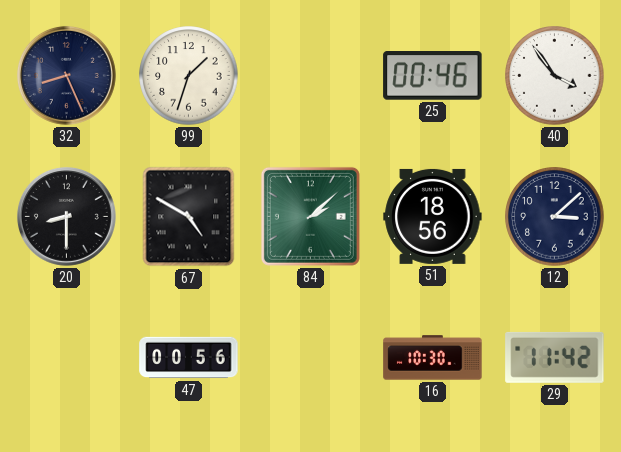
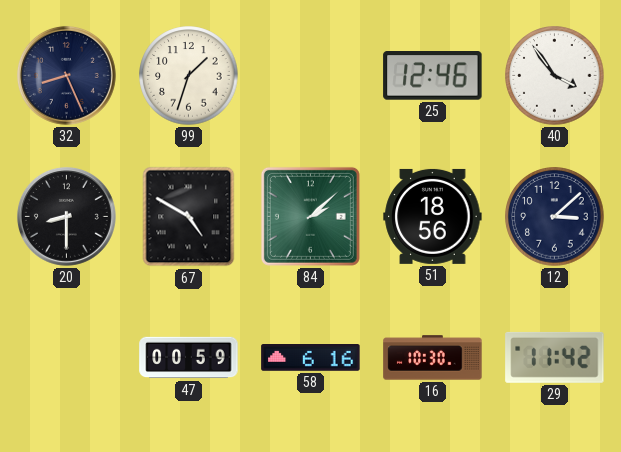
25: 00:46 -> 12:46 (433, 76)
47: 00:56 -> 00:59 (189, 358)
58: none -> 6:16 (311, 358)
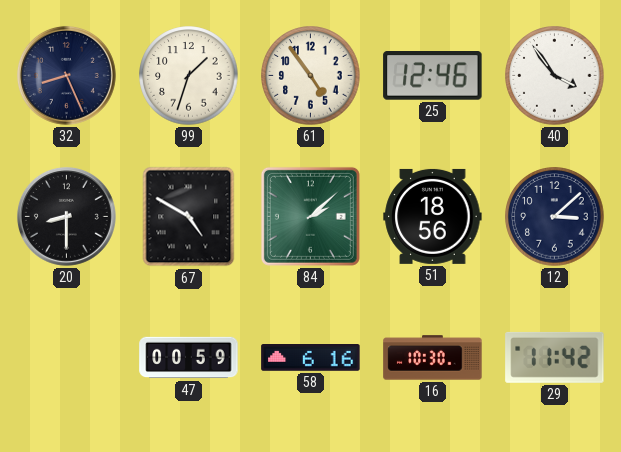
61: none -> 4:54 (311, 76)
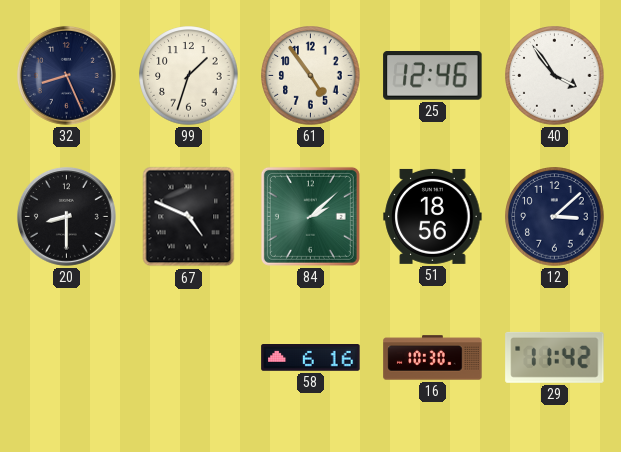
67: 4:50 -> 4:49 (189, 217)
47: 00:59 -> none (189, 358)
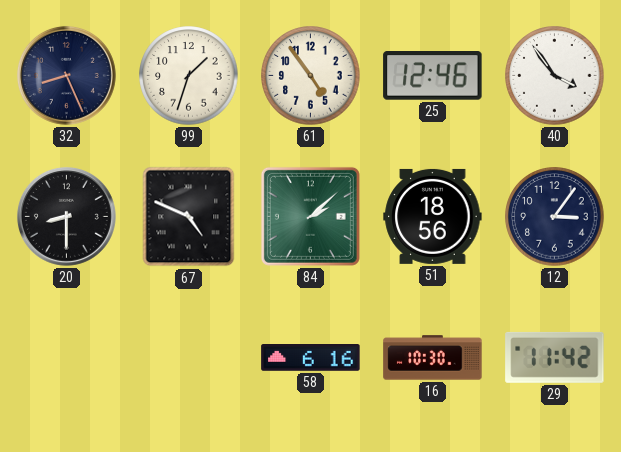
12: 3:08 -> 3:06 (555, 217)
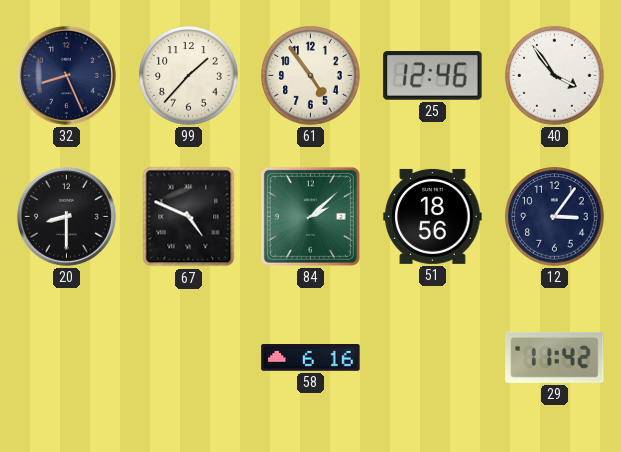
99: 1:33 -> 1:37 (189, 76)
16: 10:30 -> none (433, 358)
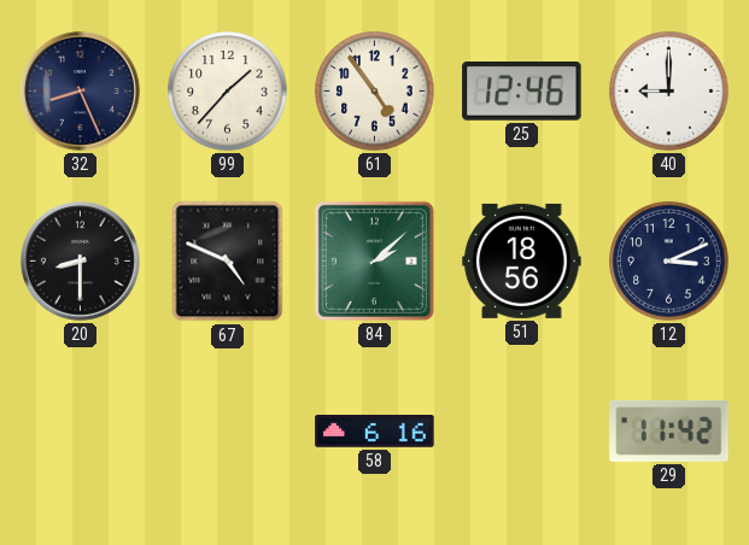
40: 3:54 -> 9:00 (669, 92)
12: 3:06 -> 3:11 (669, 262)
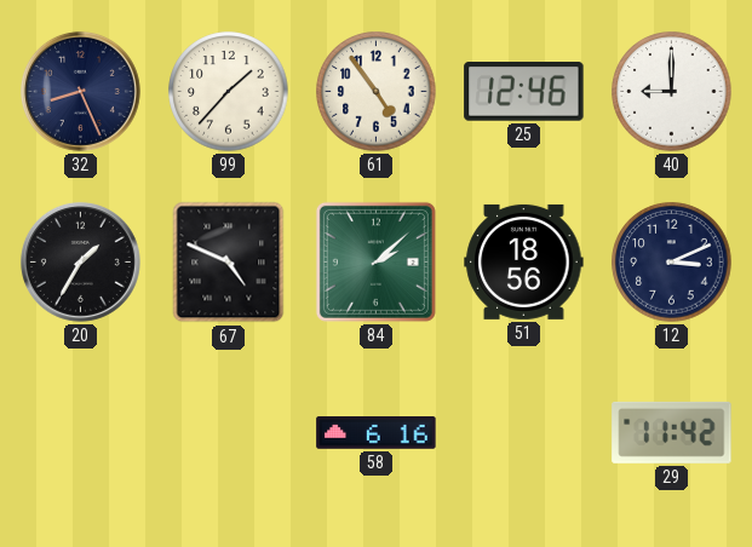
20: 8:30 -> 1:35 (80, 261)
